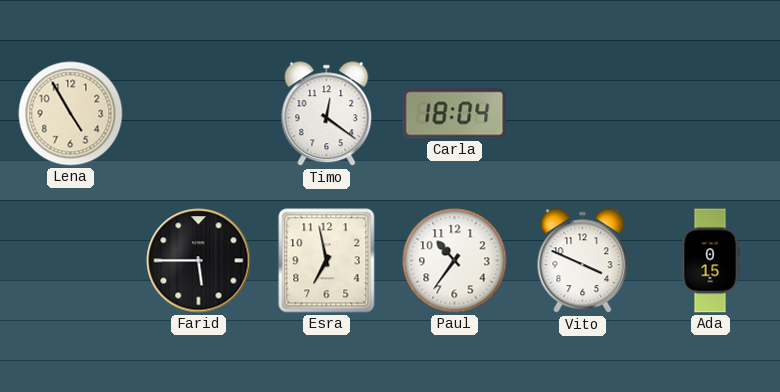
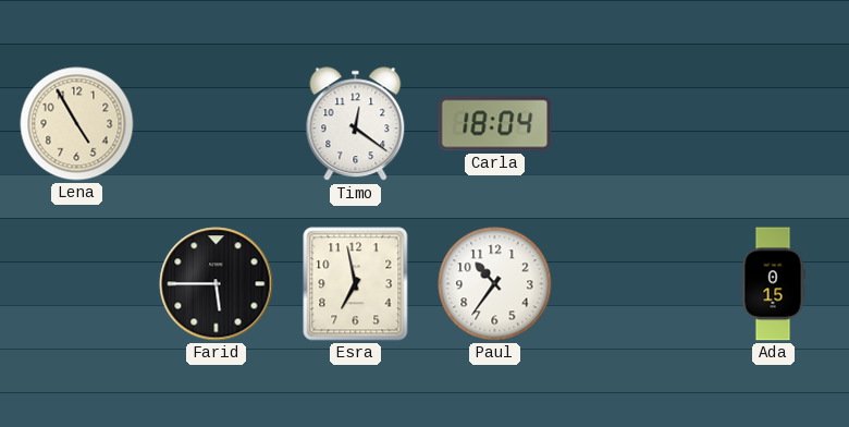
Vito: 3:49 -> none (583, 261)
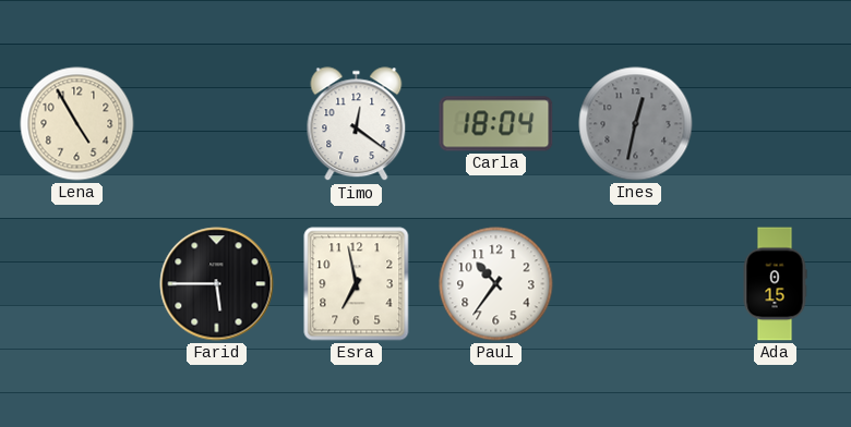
Ines: none -> 12:32 (636, 124)
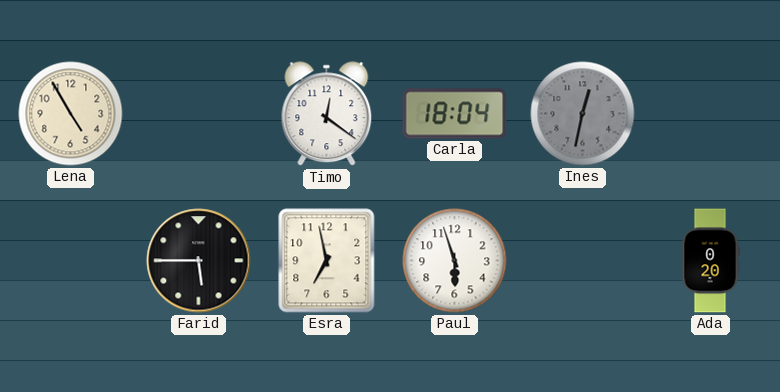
Paul: 10:36 -> 5:57 (455, 261)
Ada: 0:15 -> 0:20 (710, 261)
